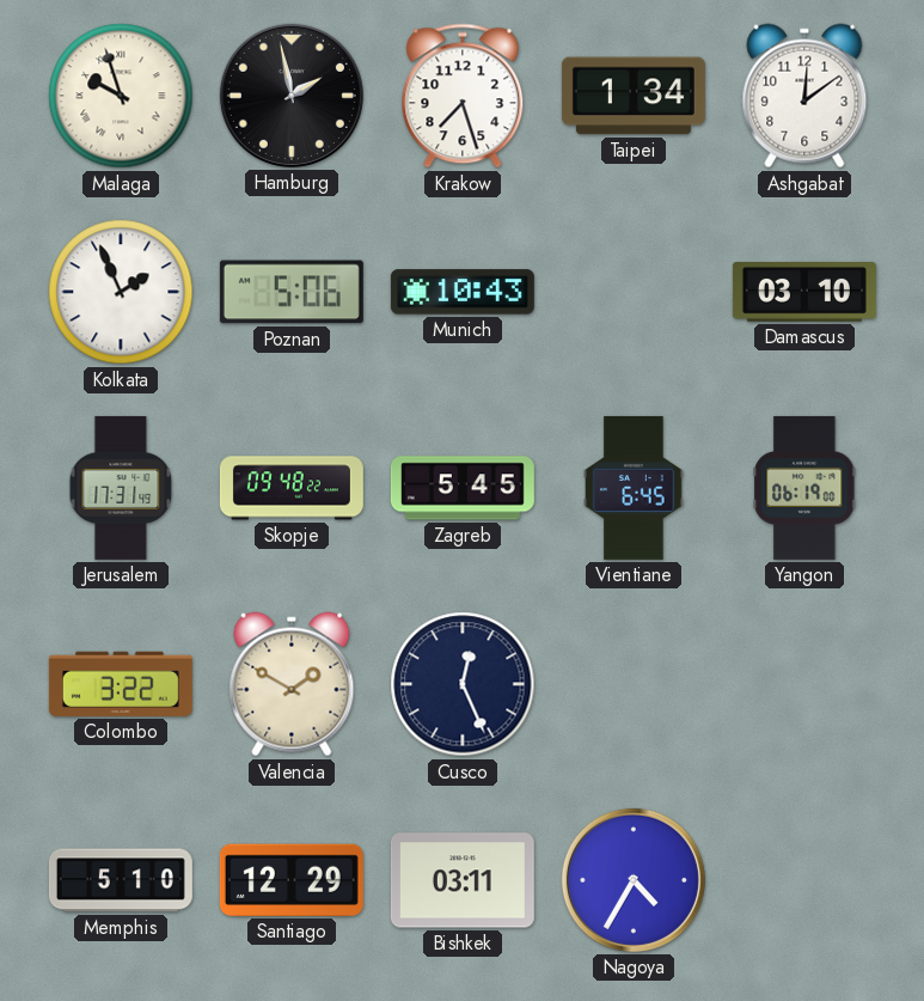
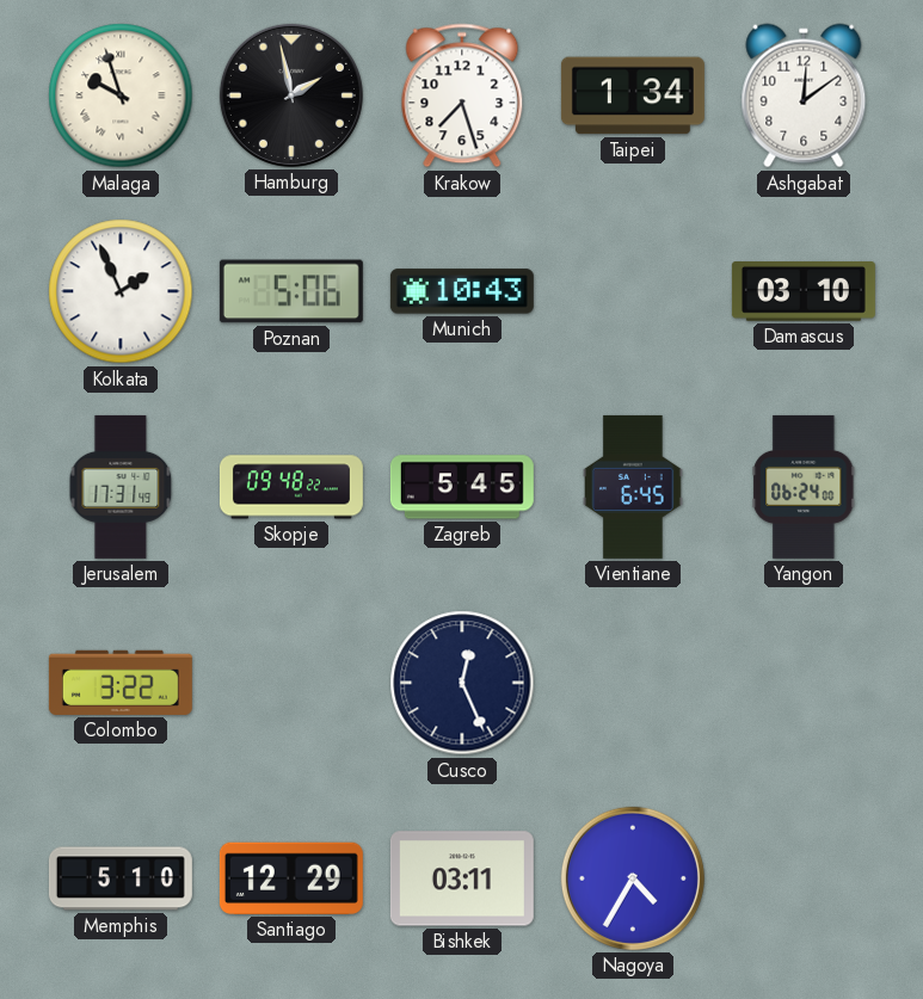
Yangon: 06:19 -> 06:24 (804, 487)
Valencia: 1:50 -> none (292, 684)
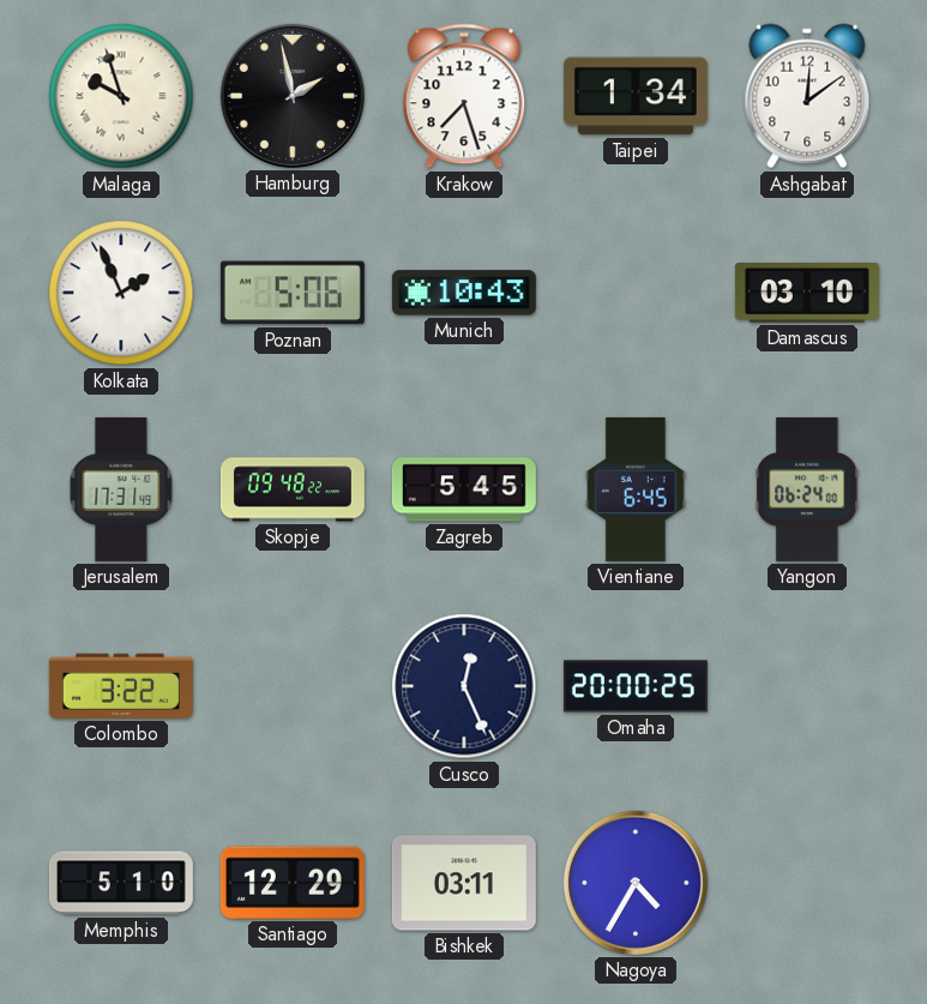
Omaha: none -> 20:00 (636, 686)
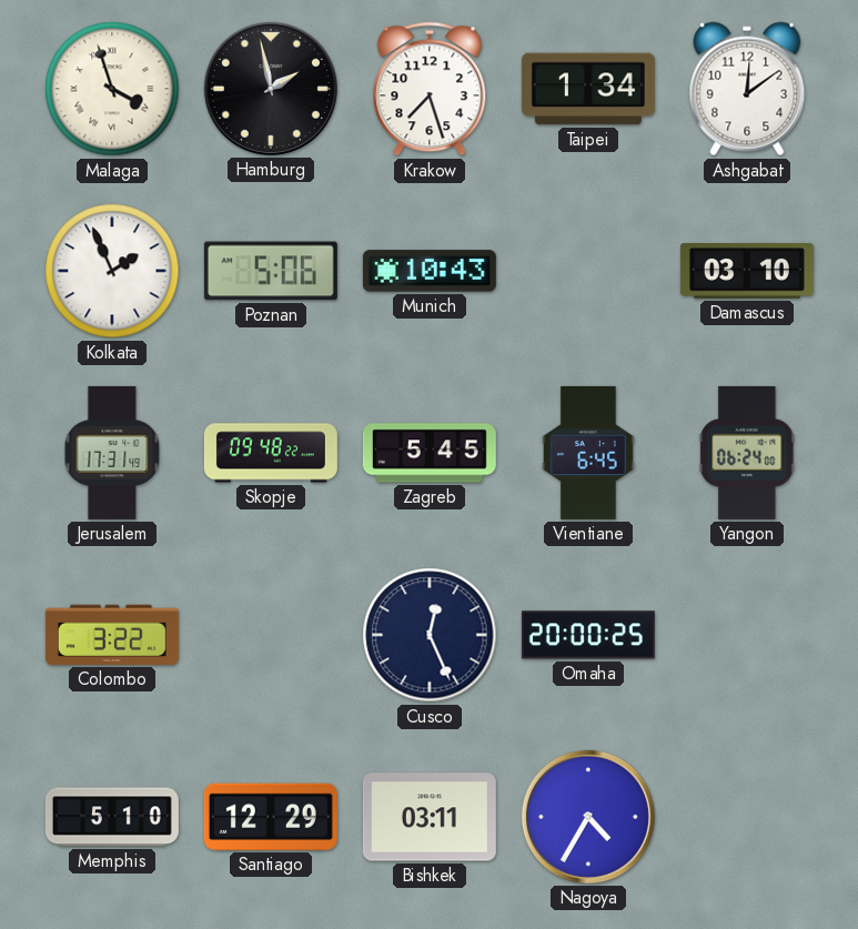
Malaga: 9:57 -> 3:57 (112, 89)
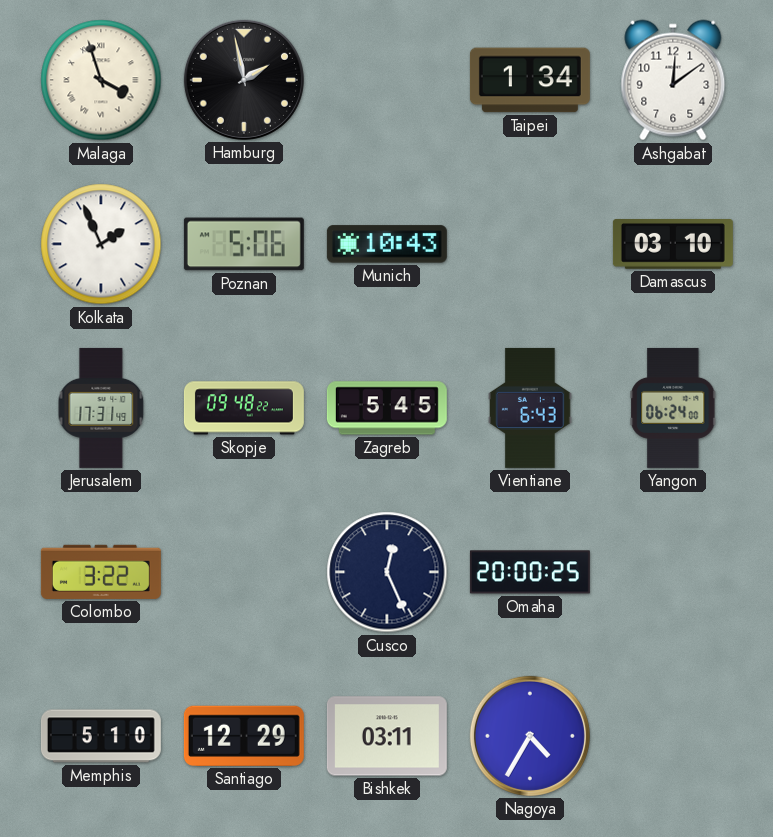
Krakow: 7:27 -> none (430, 89)
Vientiane: 6:45 -> 6:43 (530, 408)
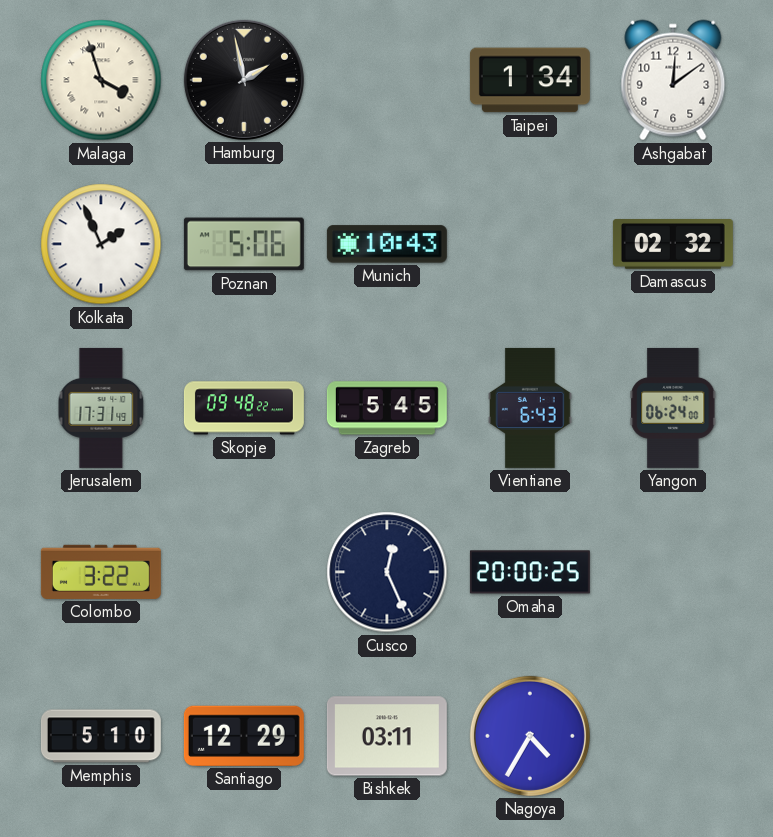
Damascus: 03:10 -> 02:32 (673, 245)
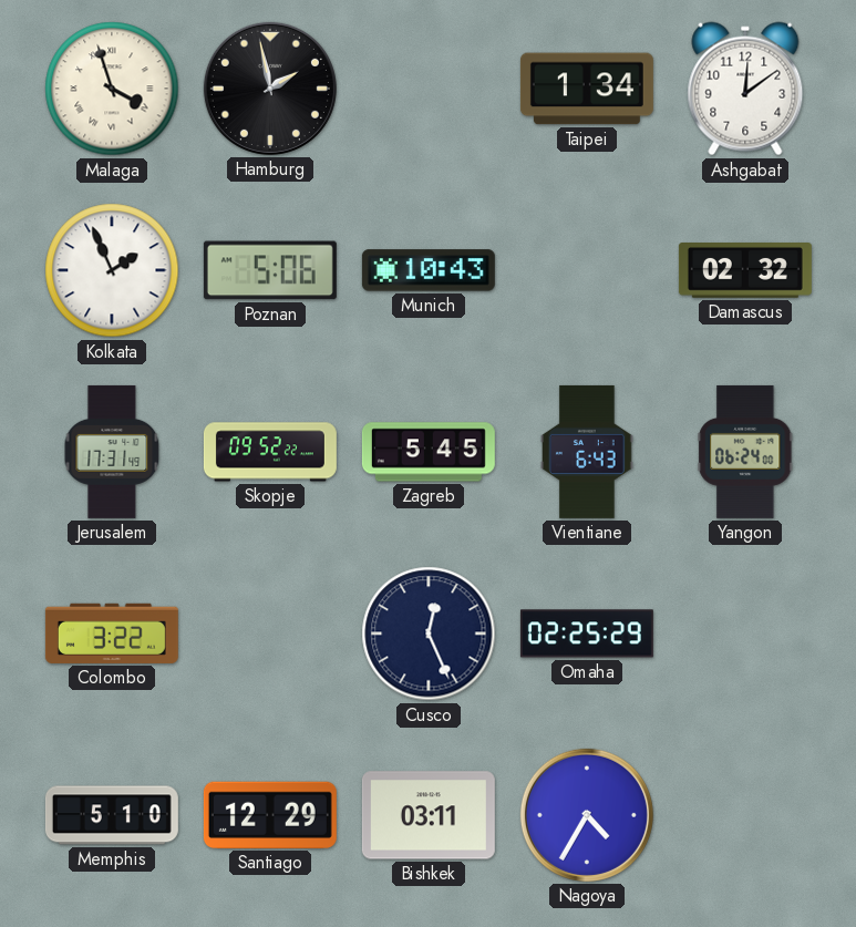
Skopje: 09:48 -> 09:52 (270, 452)
Omaha: 20:00 -> 02:25 (587, 634)
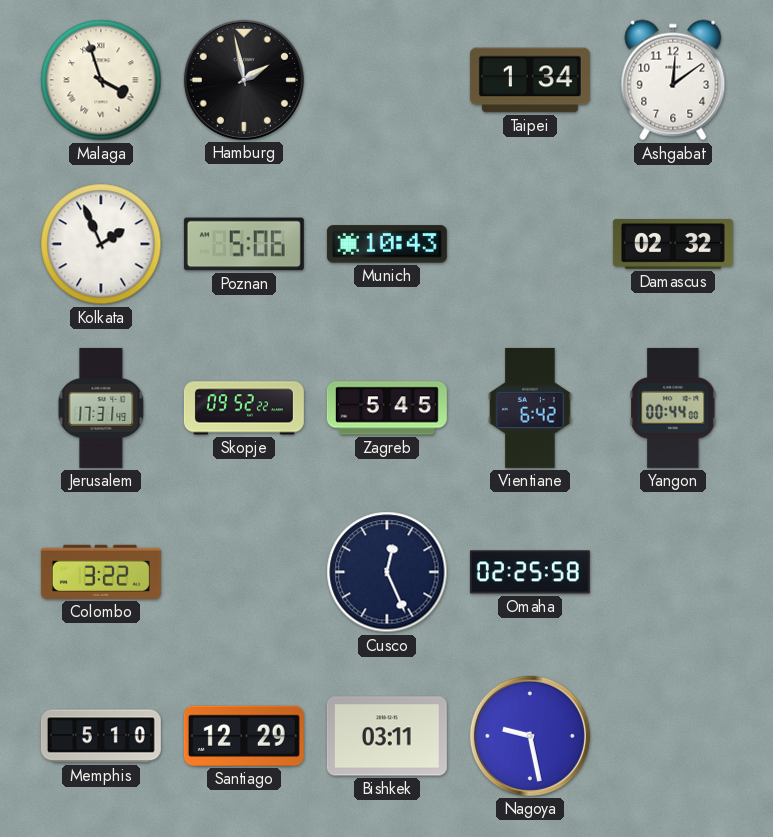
Vientiane: 6:43 -> 6:42 (530, 408)
Yangon: 06:24 -> 00:44 (673, 408)
Omaha: 02:25:29 -> 02:25:58 (530, 572)
Nagoya: 4:35 -> 9:28 (530, 736)
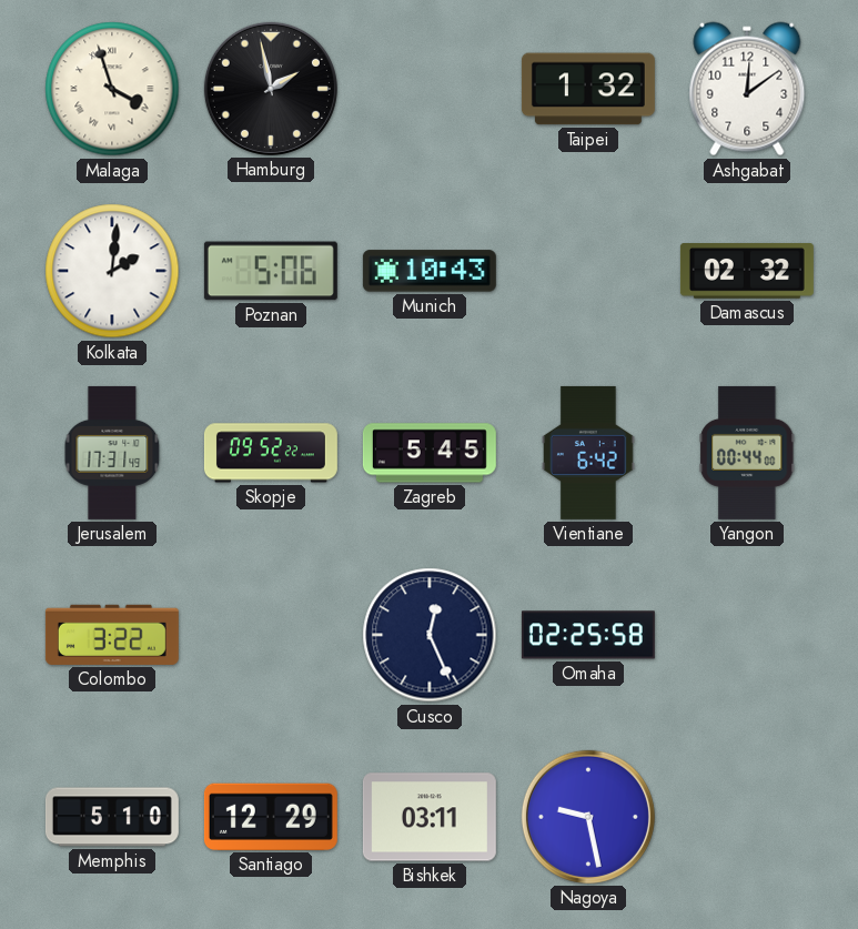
Taipei: 1:34 -> 1:32 (588, 89)
Kolkata: 1:56 -> 2:01 (112, 271)
